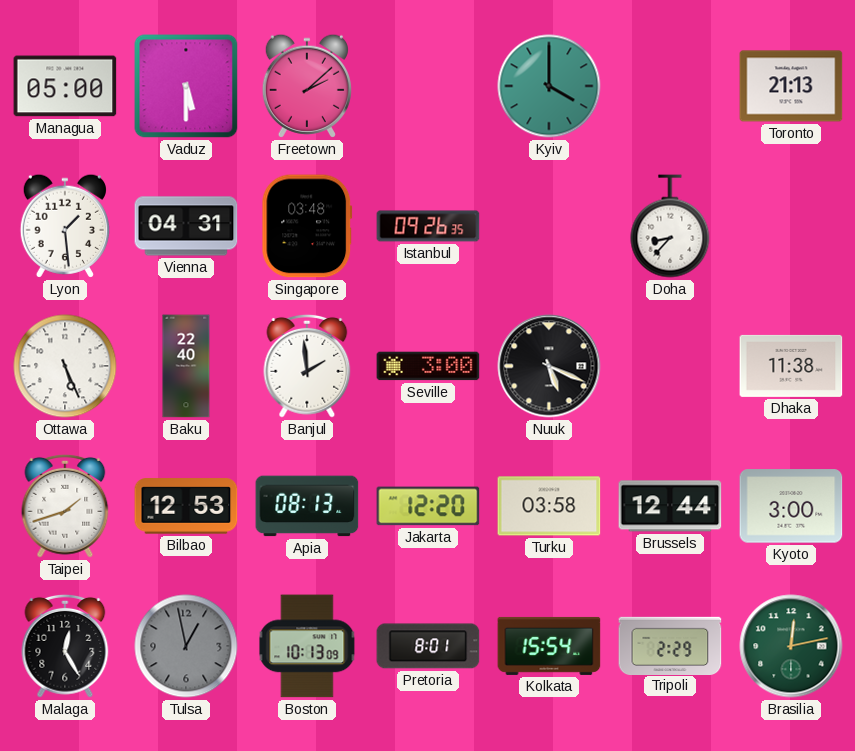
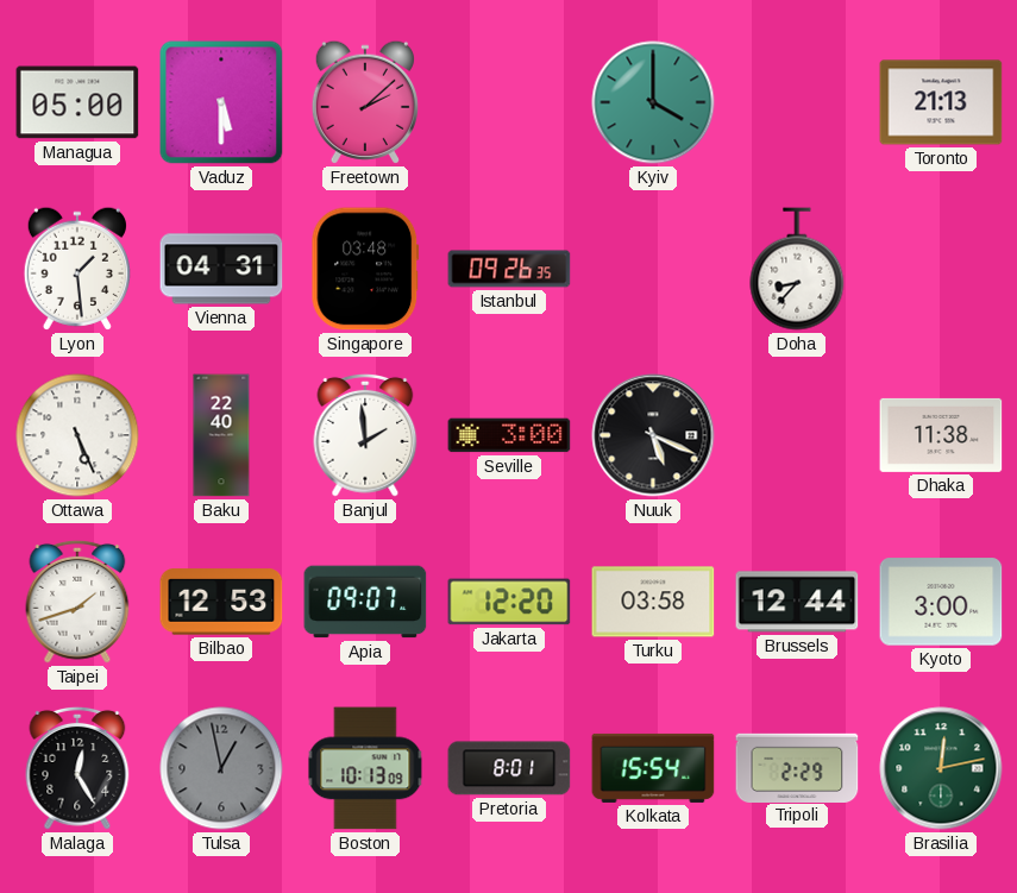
Apia: 08:13 -> 09:07 (365, 602)
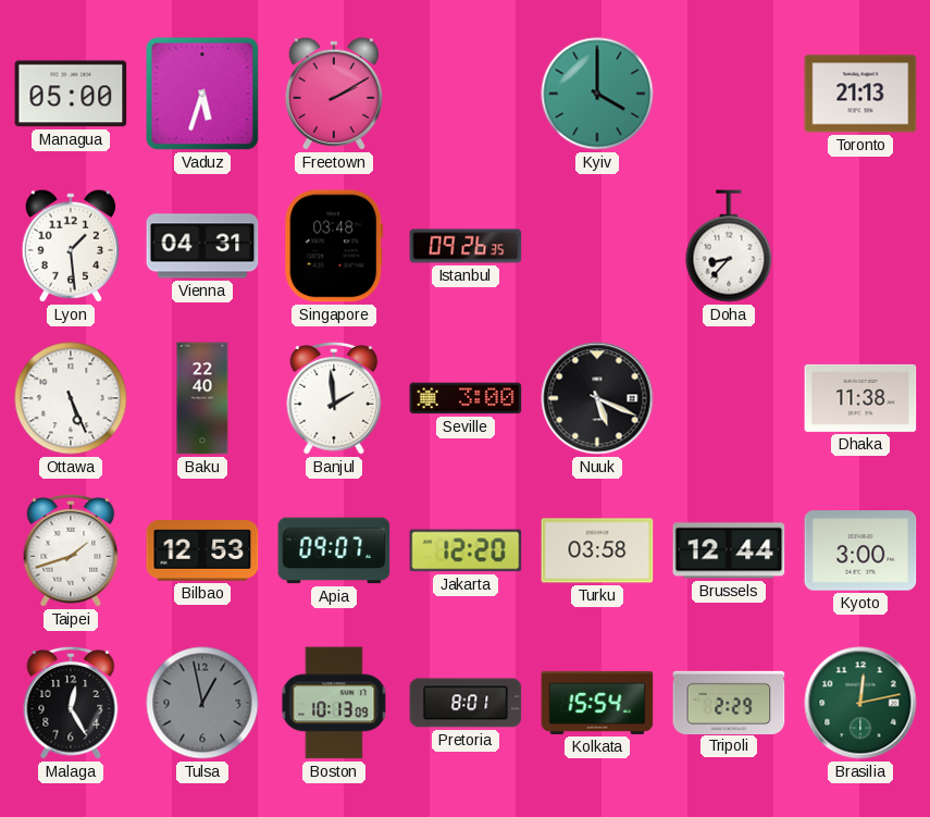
Vaduz: 5:30 -> 5:33 (202, 94)
Freetown: 2:08 -> 2:10 (334, 94)
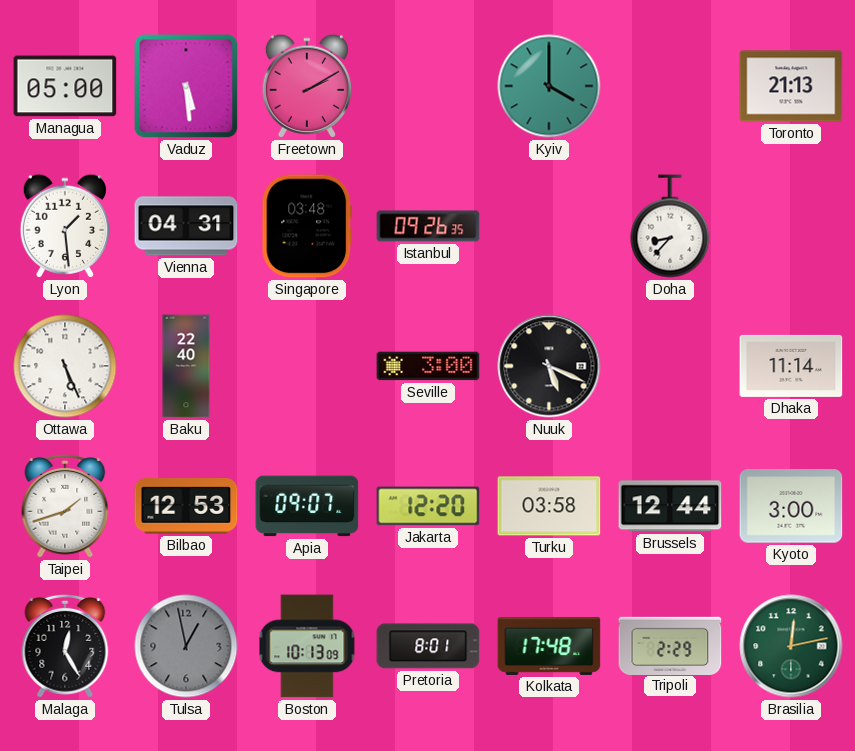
Vaduz: 5:33 -> 5:29 (186, 86)
Banjul: 1:59 -> none (334, 398)
Dhaka: 11:38 -> 11:14 (791, 366)
Kolkata: 15:54 -> 17:48 (549, 646)
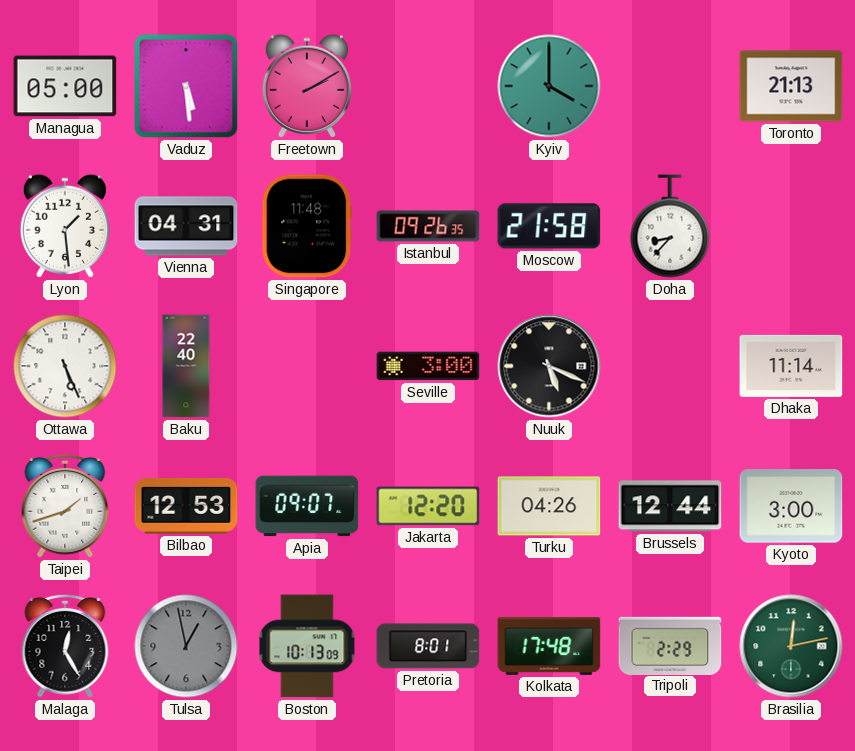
Singapore: 03:48 -> 11:48 (307, 226)
Moscow: none -> 21:58 (549, 226)
Turku: 03:58 -> 04:26 (549, 506)
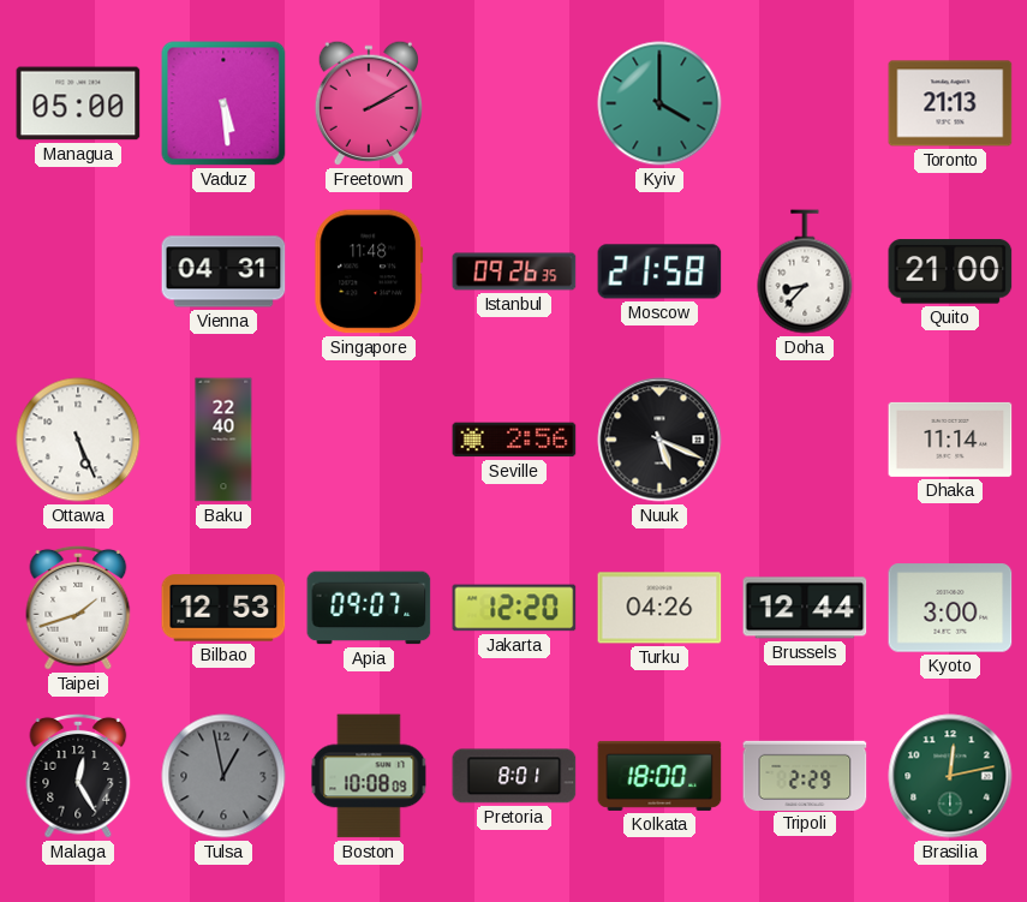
Lyon: 1:29 -> none (65, 226)
Quito: none -> 21:00 (950, 271)
Seville: 3:00 -> 2:56 (514, 440)
Boston: 10:13 -> 10:08 (369, 776)
Kolkata: 17:48 -> 18:00 (659, 776)
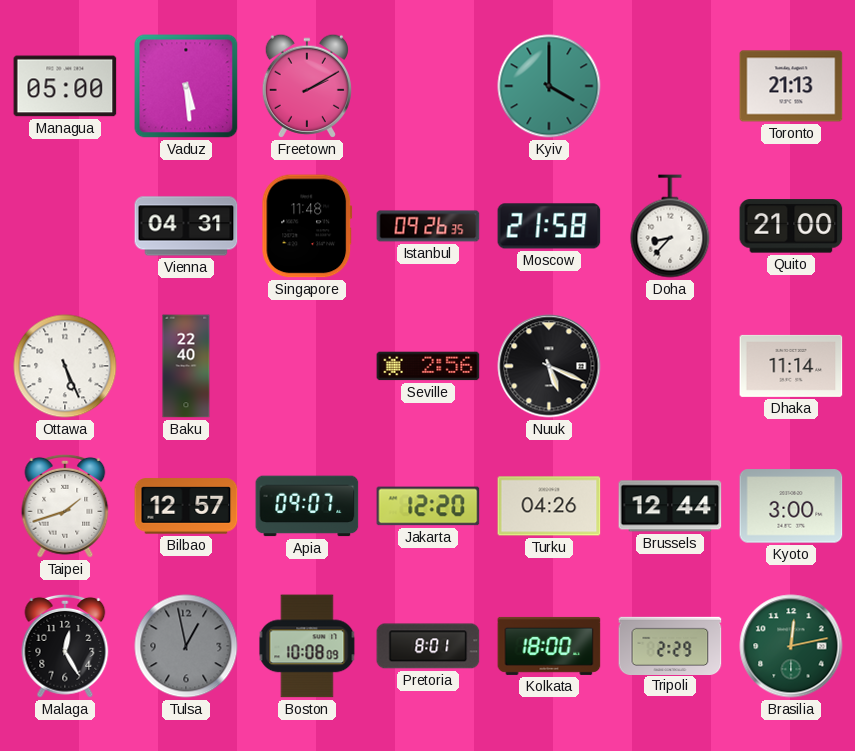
Bilbao: 12:53 -> 12:57 (186, 506)
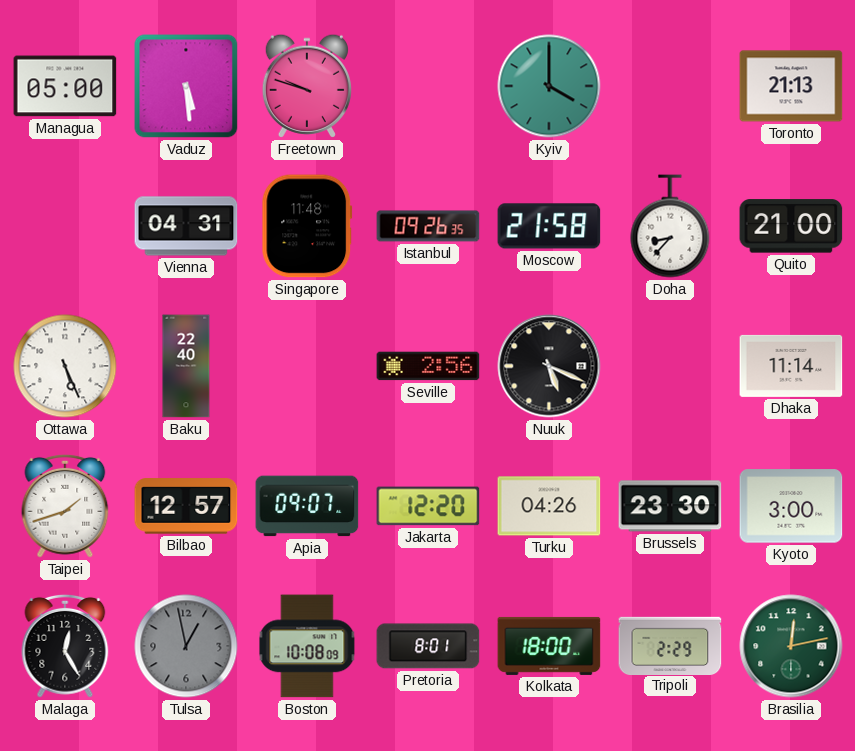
Freetown: 2:10 -> 9:48 (307, 86)
Brussels: 12:44 -> 23:30 (670, 506)
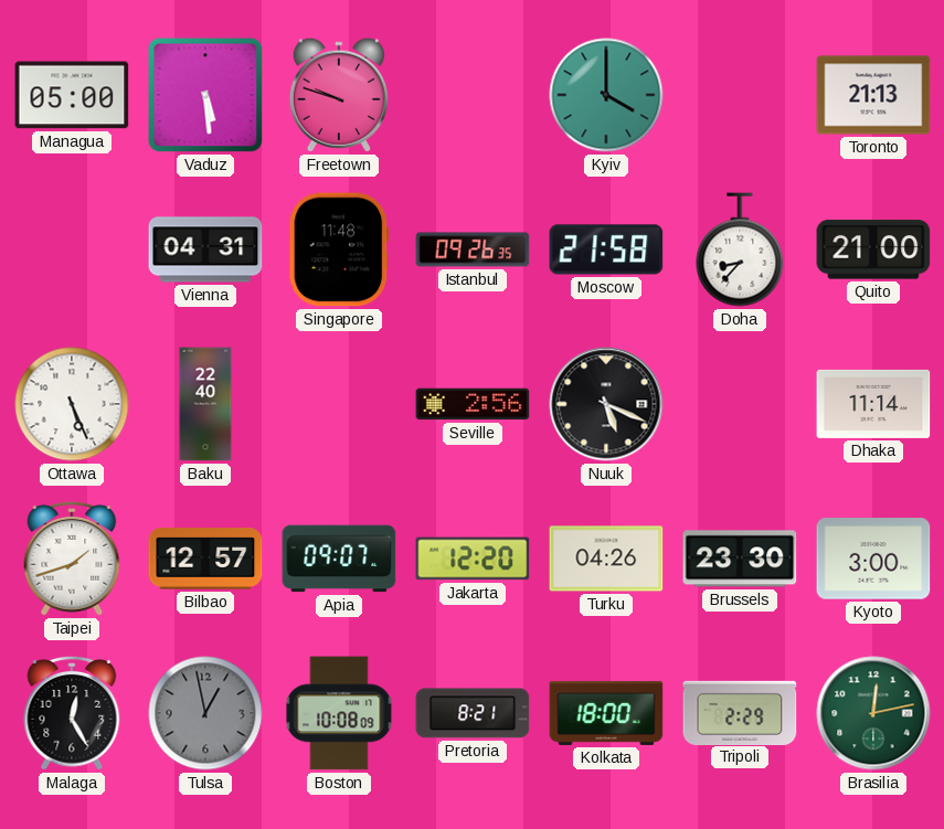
Pretoria: 8:01 -> 8:21 (473, 713)
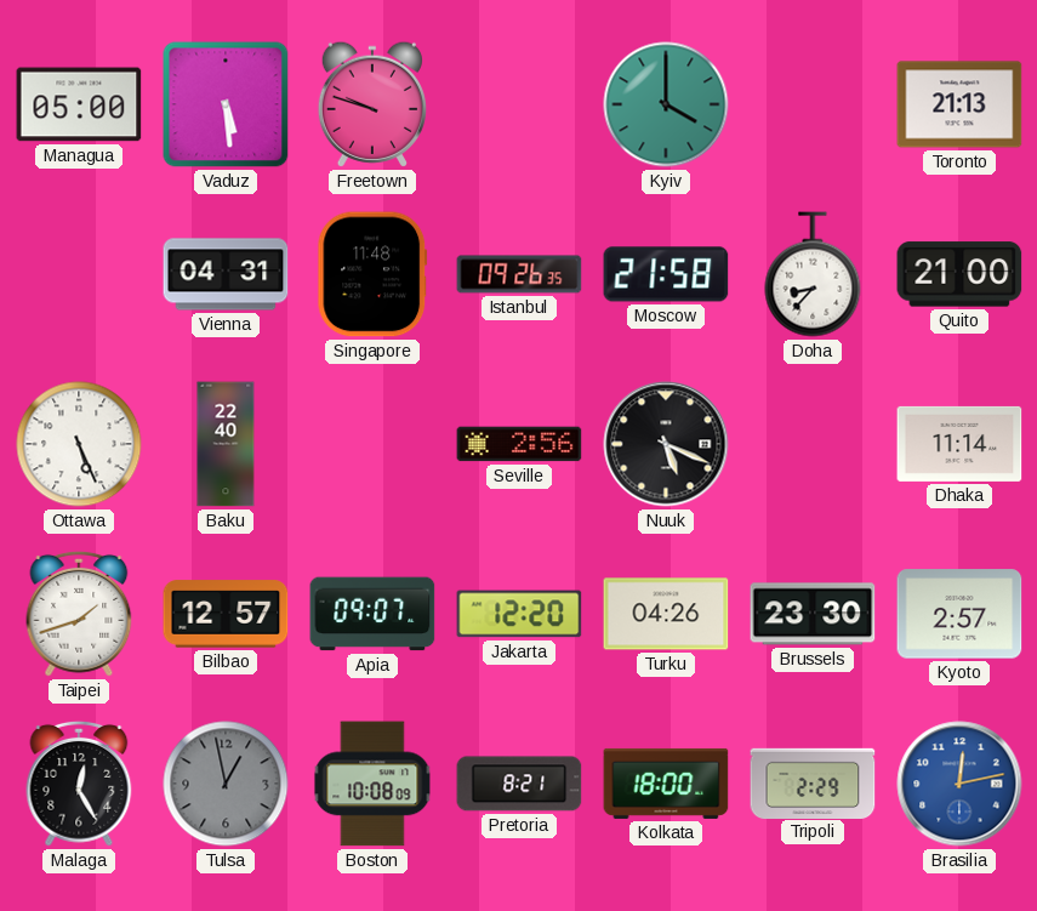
Kyoto: 3:00 -> 2:57 (959, 614)
Brasilia dial: green -> blue (959, 784)
